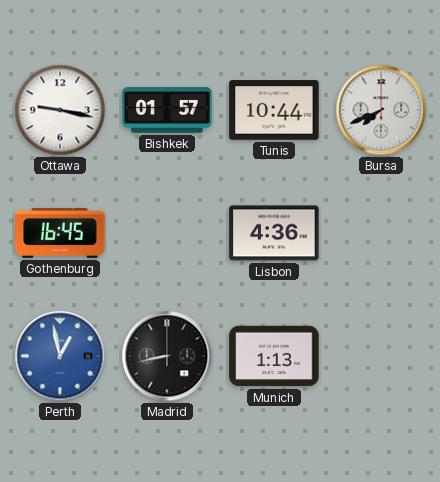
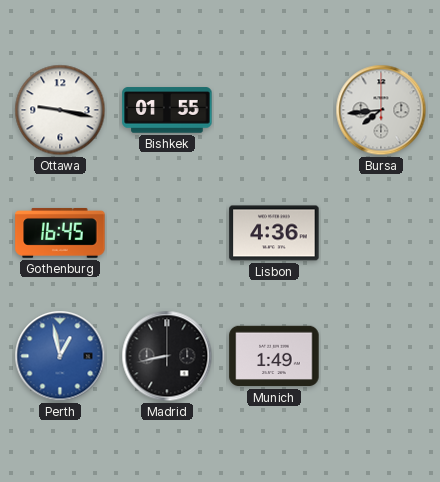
Bishkek: 01:57 -> 01:55 (167, 110)
Tunis: 10:44 -> none (274, 110)
Bursa: 7:41 -> 7:44 (381, 110)
Munich: 1:13 -> 1:49 (274, 356)
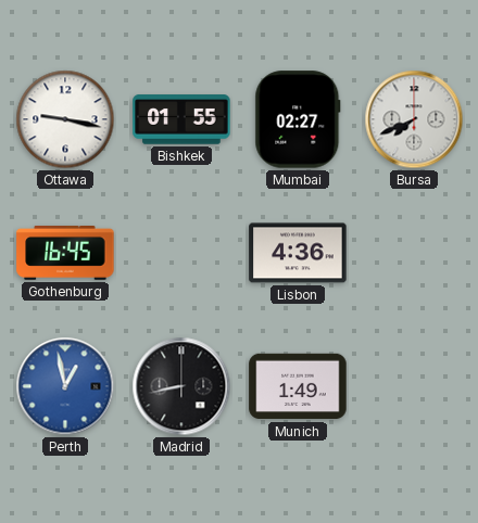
Mumbai: none -> 02:27 (298, 119)
Bursa: 7:44 -> 7:41 (414, 119)
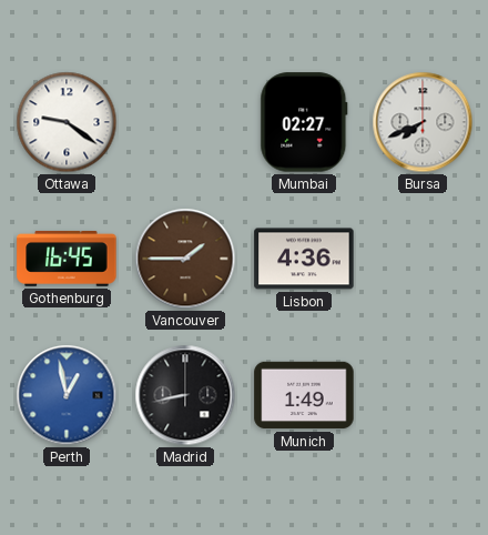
Ottawa: 9:17 -> 9:21 (67, 122)
Bishkek: 01:55 -> none (181, 119)
Vancouver: none -> 1:45 (185, 259)
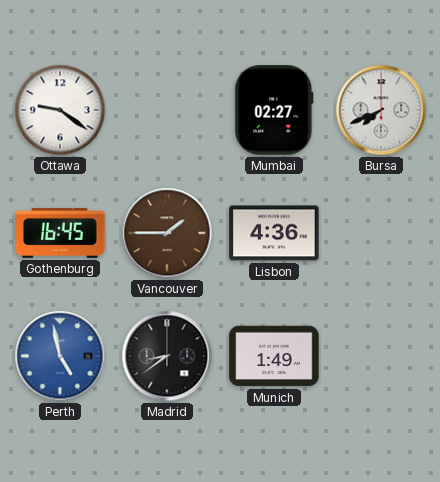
Perth: 12:58 -> 4:58 (60, 356)
Madrid: 8:43 -> 8:39 (167, 356)
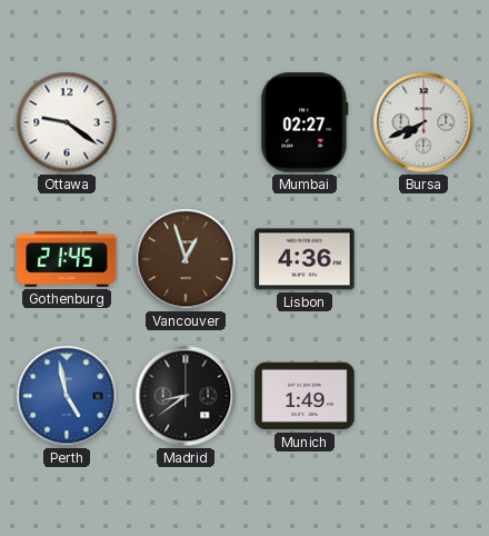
Gothenburg: 16:45 -> 21:45 (67, 259)
Vancouver: 1:45 -> 12:57 (186, 259)
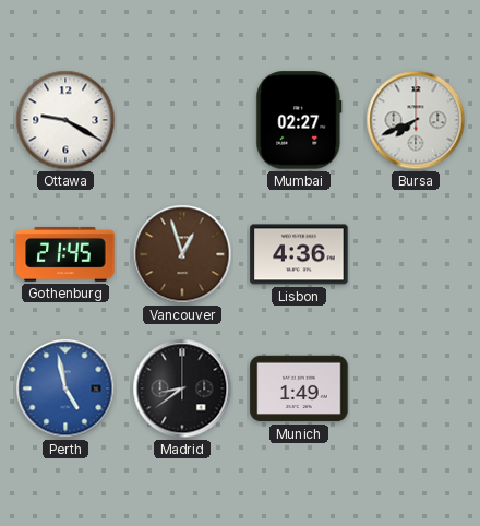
Ottawa: 9:21 -> 9:20 (65, 120)
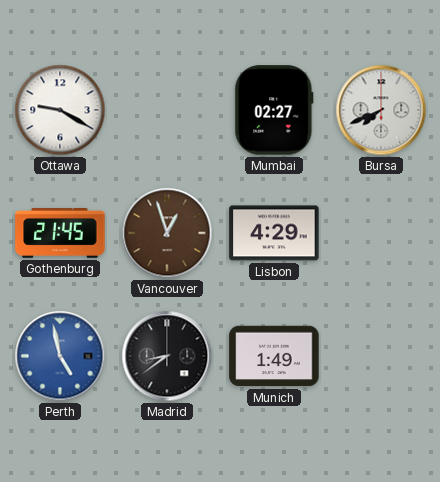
Lisbon: 4:36 -> 4:29 (274, 233)
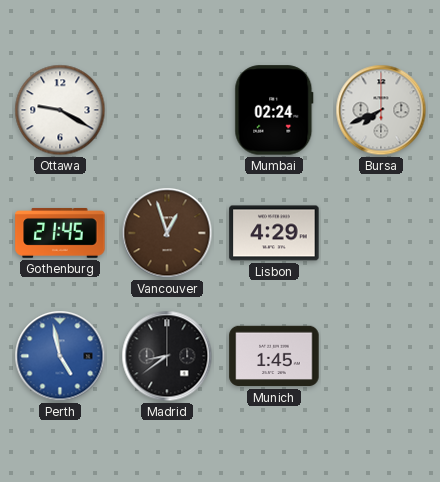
Mumbai: 02:27 -> 02:24 (274, 110)
Munich: 1:49 -> 1:45 (274, 356)
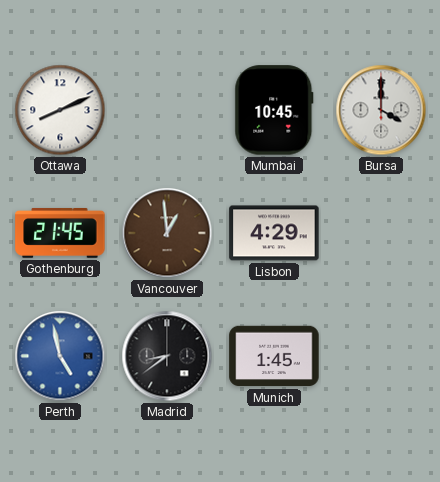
Ottawa: 9:20 -> 8:11 (60, 110)
Mumbai: 02:24 -> 10:45 (274, 110)
Bursa: 7:41 -> 4:00 (381, 110)
Vancouver: 12:57 -> 12:59 (167, 233)
